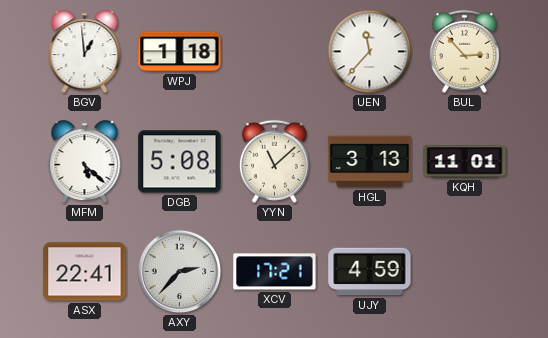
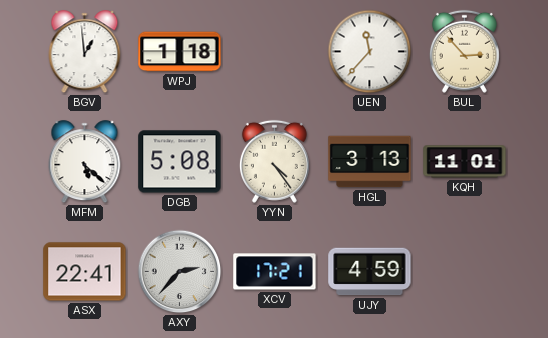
YYN: 11:08 -> 4:24 (274, 161)
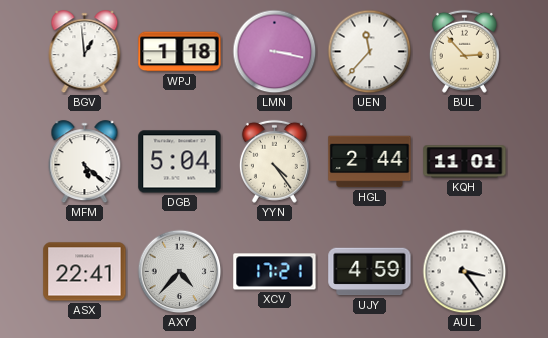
LMN: none -> 3:17 (275, 52)
DGB: 5:08 -> 5:04 (180, 162)
HGL: 3:13 -> 2:44 (370, 162)
AXY: 2:37 -> 4:37 (180, 272)
AUL: none -> 3:24 (465, 272)
